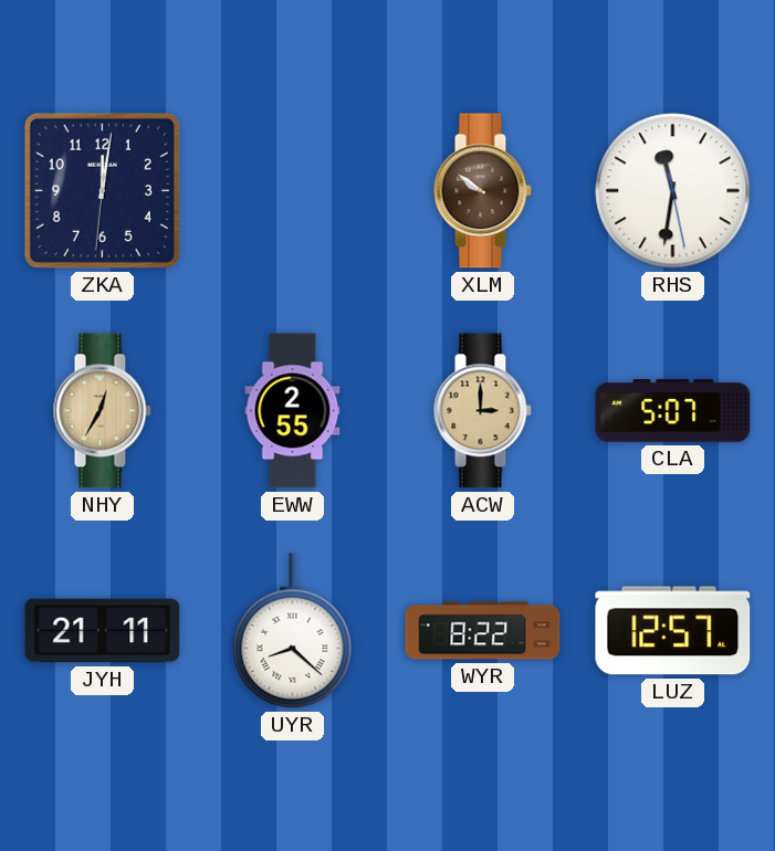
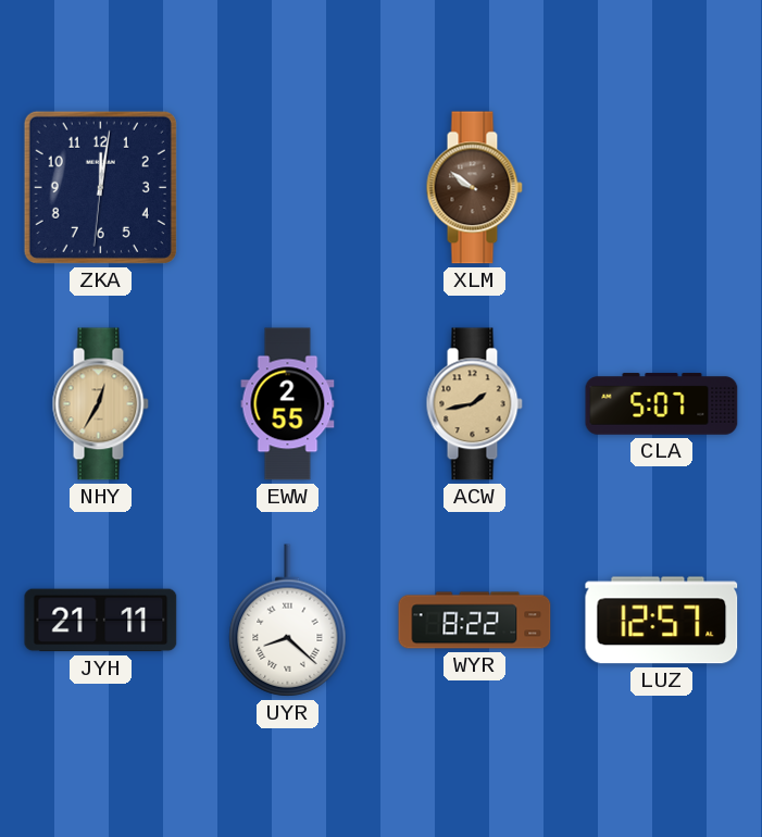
RHS: 11:31 -> none (673, 191)
ACW: 3:00 -> 1:43 (474, 404)
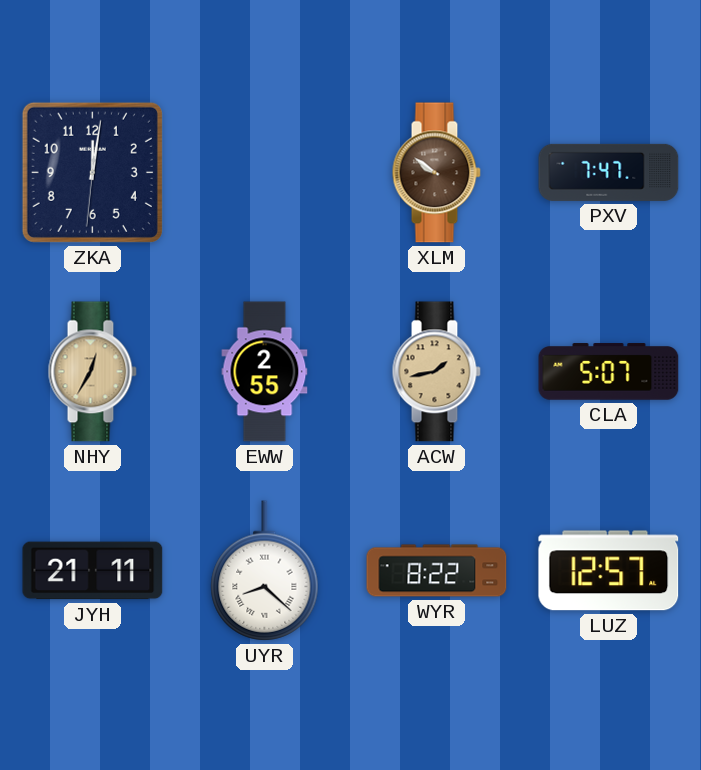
PXV: none -> 7:47 (609, 172)
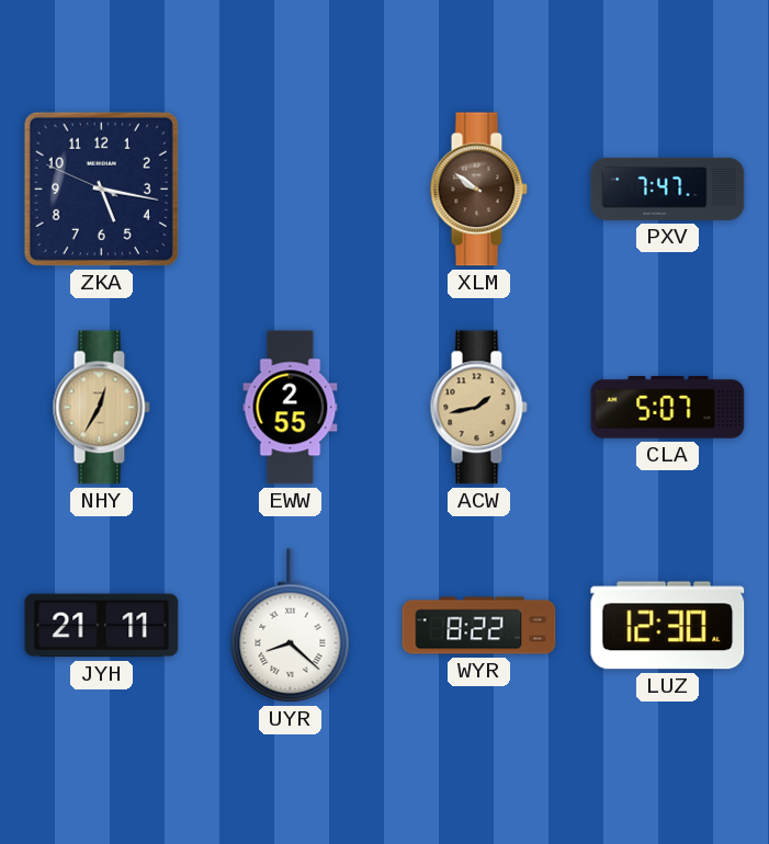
ZKA: 12:01 -> 5:16 (101, 189)
LUZ: 12:57 -> 12:30 (668, 626)
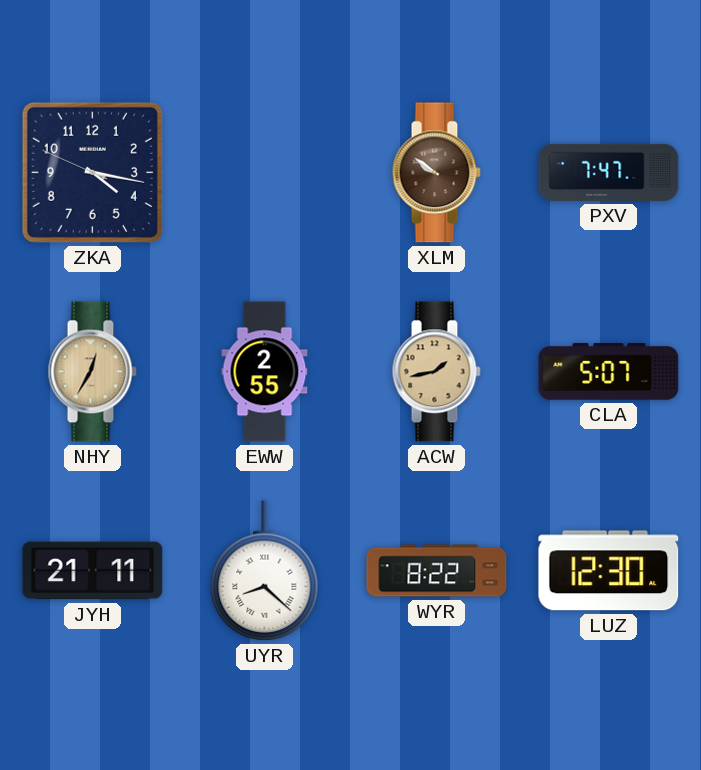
ZKA: 5:16 -> 4:16 (92, 172)
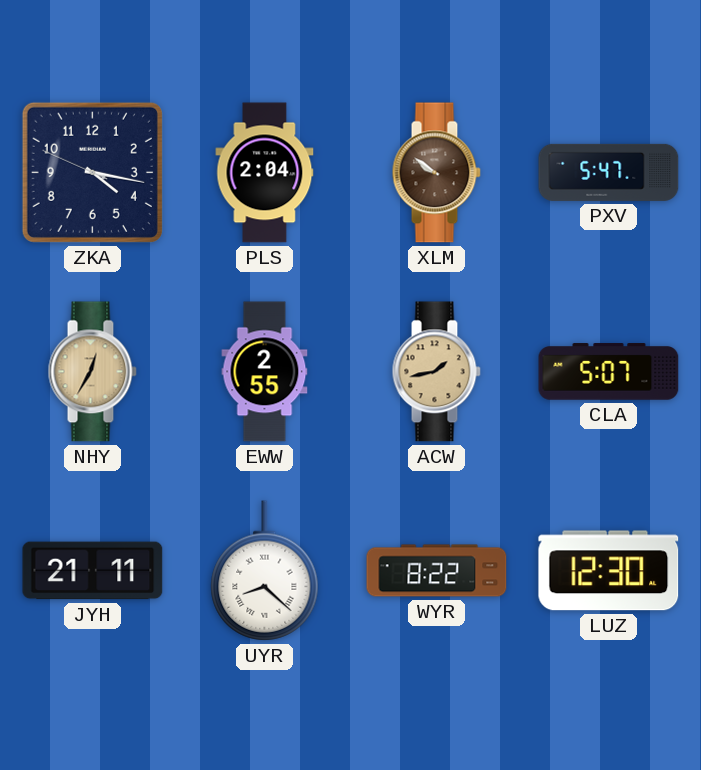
PLS: none -> 2:04 (265, 173)
PXV: 7:47 -> 5:47 (609, 172)
